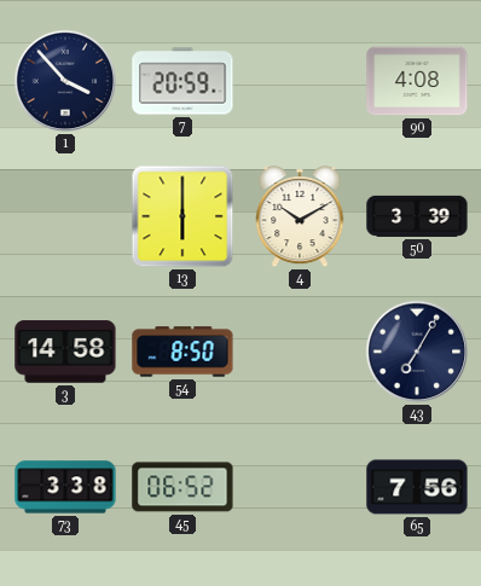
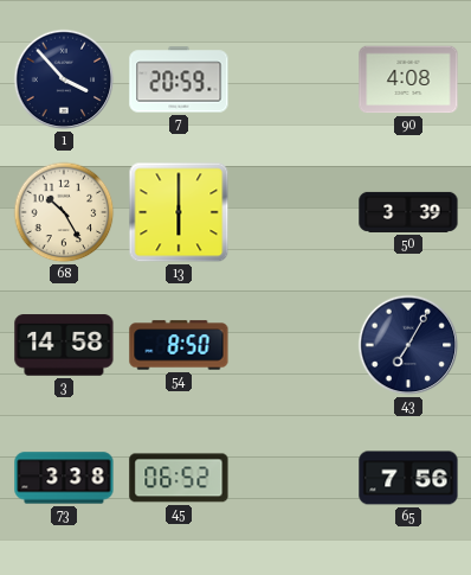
68: none -> 10:25 (64, 212)
4: 10:10 -> none (300, 217)
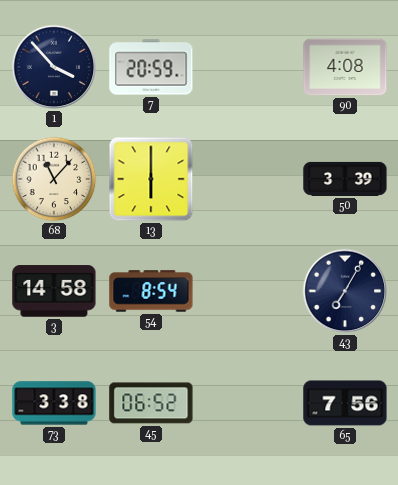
68: 10:25 -> 11:07 (54, 179)
54: 8:50 -> 8:54 (151, 291)
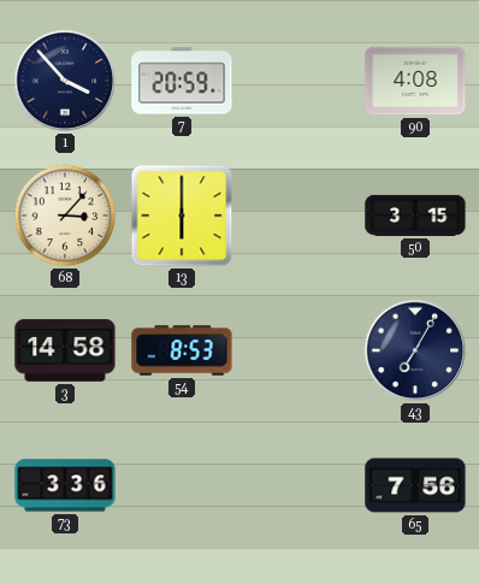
68: 11:07 -> 3:07 (65, 216)
50: 3:39 -> 3:15 (415, 216)
54: 8:54 -> 8:53 (182, 350)
73: 3:38 -> 3:36 (65, 485)
45: 06:52 -> none (151, 403)
